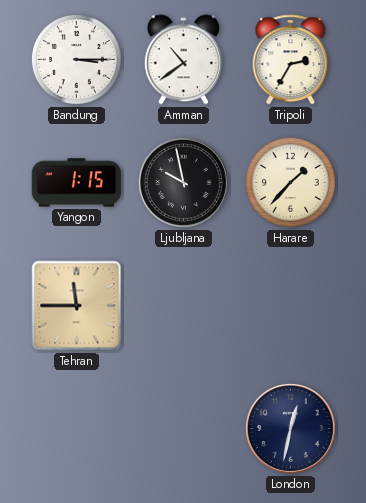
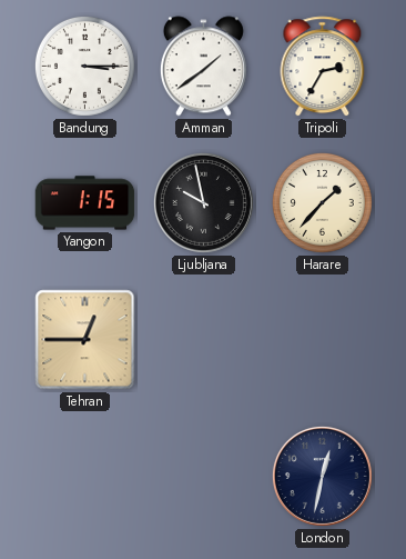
Amman: 10:39 -> 1:39 (203, 67)
Tehran: 11:45 -> 12:45 (85, 340)
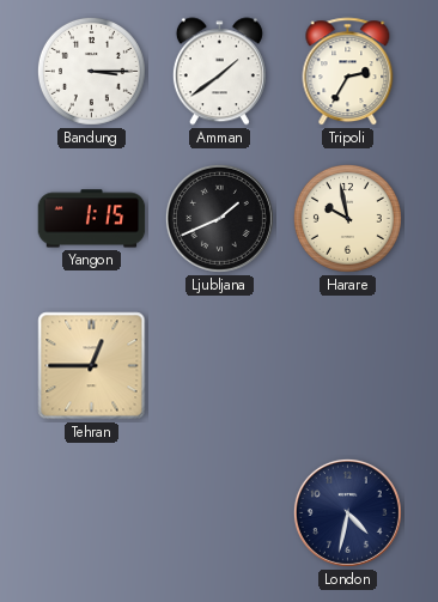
Ljubljana: 9:58 -> 1:41 (219, 218)
Harare: 1:37 -> 9:58 (347, 218)
London: 12:32 -> 4:32 (347, 512)
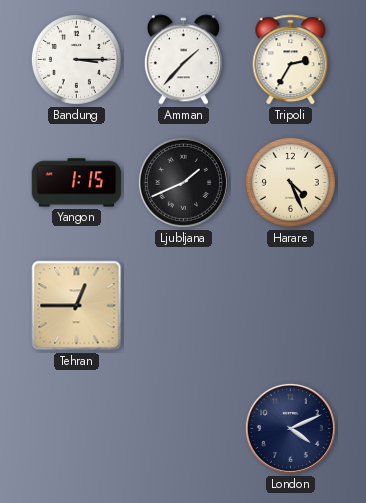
Amman: 1:39 -> 1:37 (183, 60)
Harare: 9:58 -> 4:26 (290, 182)
London: 4:32 -> 4:11 (290, 428)
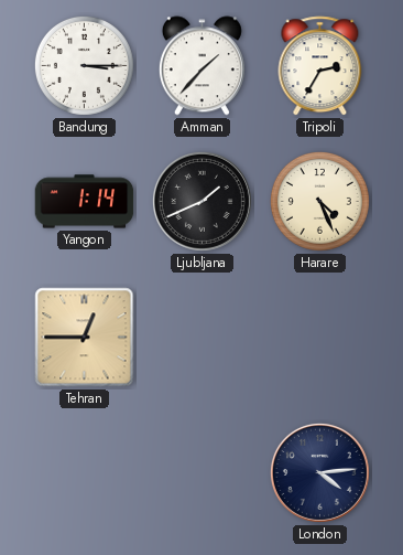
Yangon: 1:15 -> 1:14 (85, 202)
London: 4:11 -> 4:14 (319, 472)
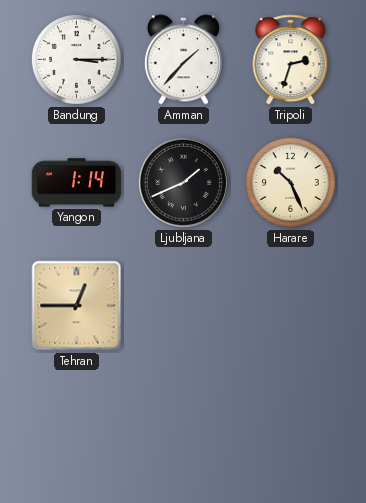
Tripoli: 2:35 -> 2:33 (291, 60)
Harare: 4:26 -> 10:26 (290, 182)
London: 4:14 -> none (319, 472)
